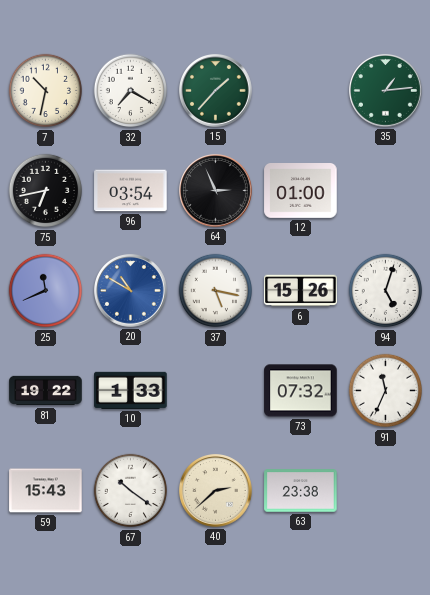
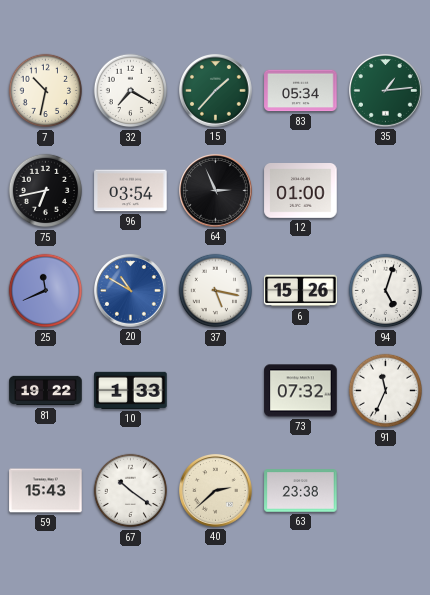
83: none -> 05:34 (301, 91)
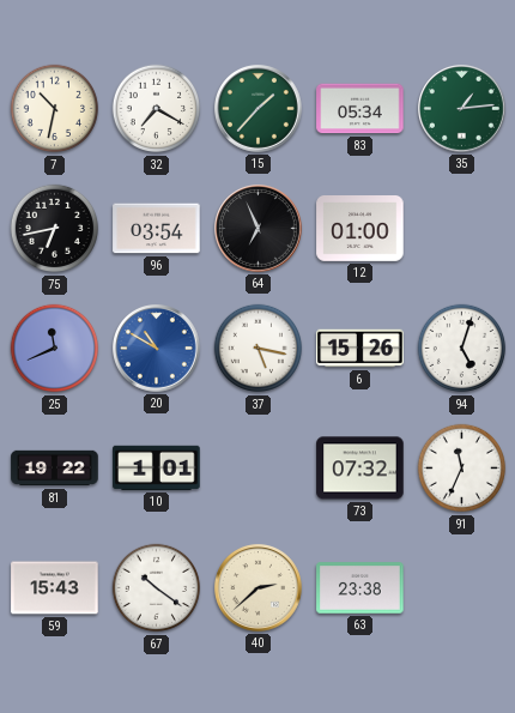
64: 2:56 -> 6:56 (259, 229)
10: 1:33 -> 1:01 (157, 467)
